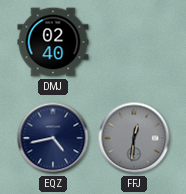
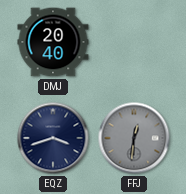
DMJ: 02:40 -> 20:40 (53, 42)
EQZ: 4:43 -> 3:42 (53, 138)
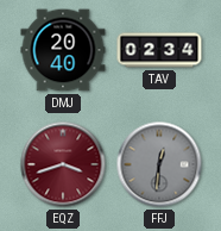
TAV: none -> 02:34 (159, 50)
EQZ dial: navy -> burgundy (63, 164)
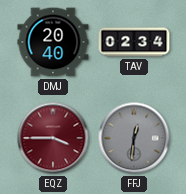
EQZ: 3:42 -> 3:45 (53, 138)
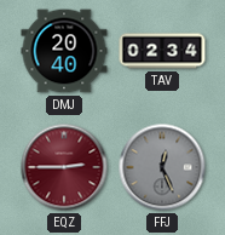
EQZ: 3:45 -> 2:45 (64, 167)
FFJ: 12:31 -> 12:26 (162, 167)
